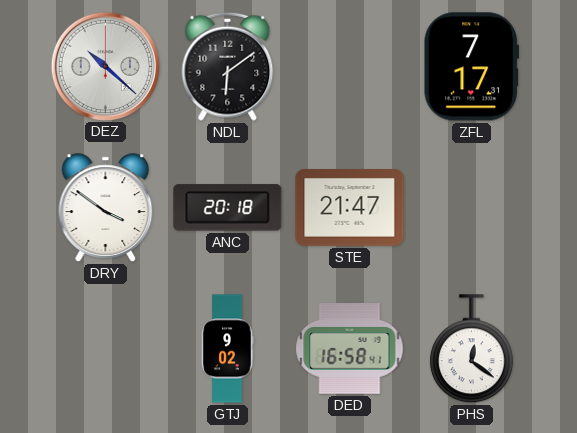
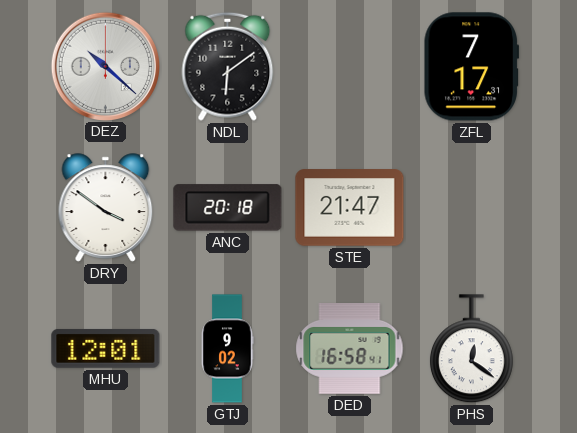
MHU: none -> 12:01 (106, 349)
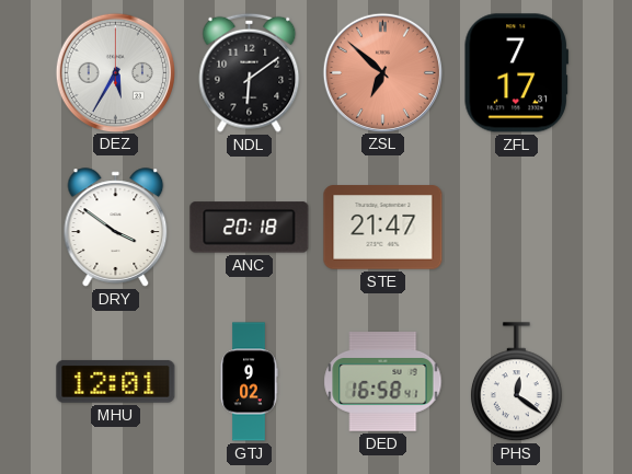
DEZ: 10:22 -> 5:35 (115, 72)
ZSL: none -> 6:52 (382, 72)
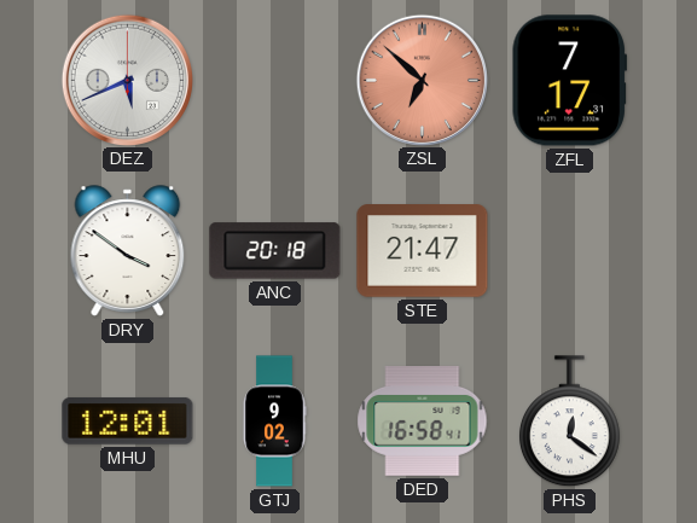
DEZ: 5:35 -> 5:41 (127, 80)
NDL: 6:09 -> none (250, 72)
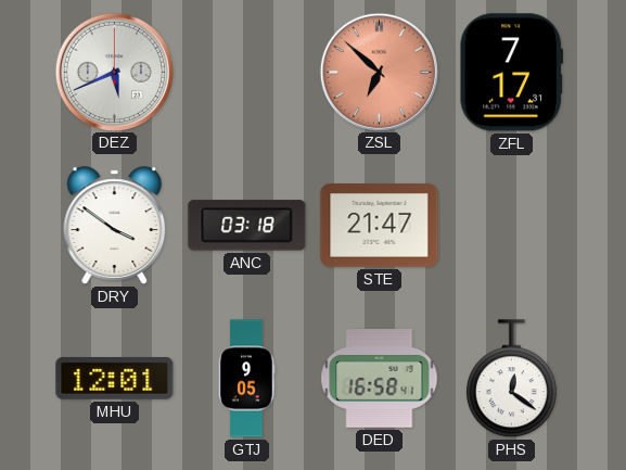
ANC: 20:18 -> 03:18 (247, 226)
GTJ: 9:02 -> 9:05 (246, 379)
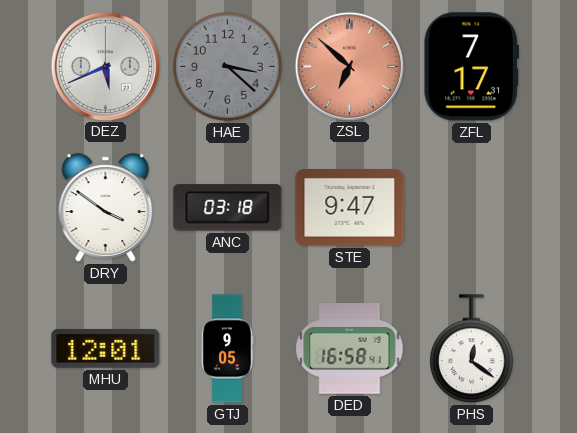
HAE: none -> 3:22 (227, 66)
STE: 21:47 -> 9:47 (350, 208)
